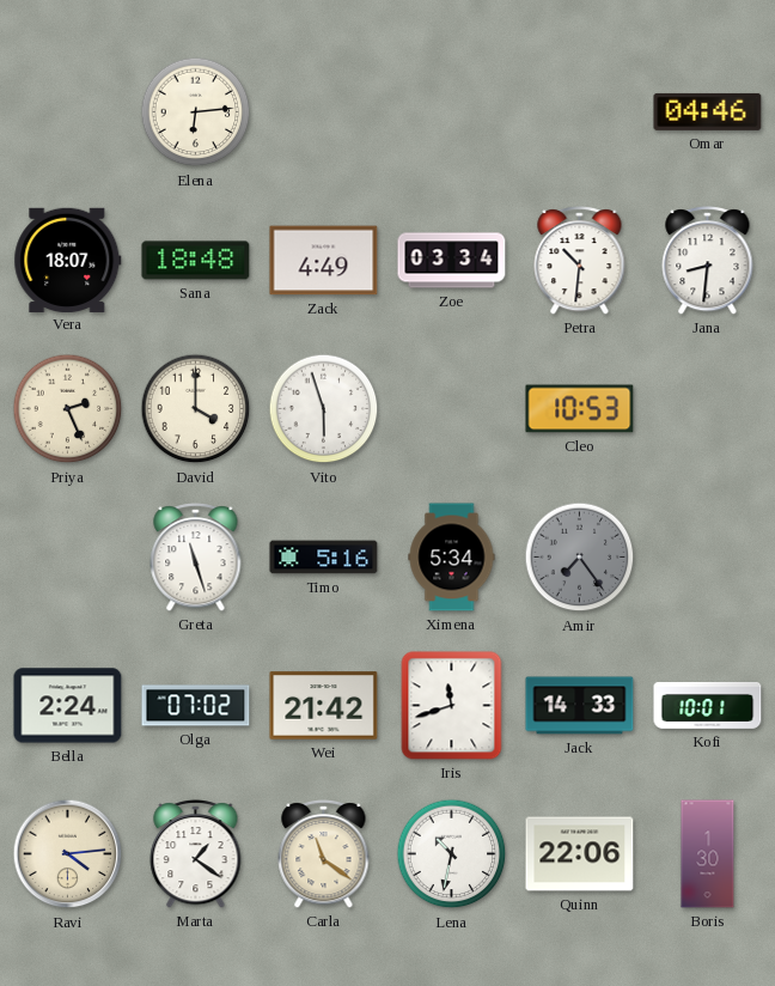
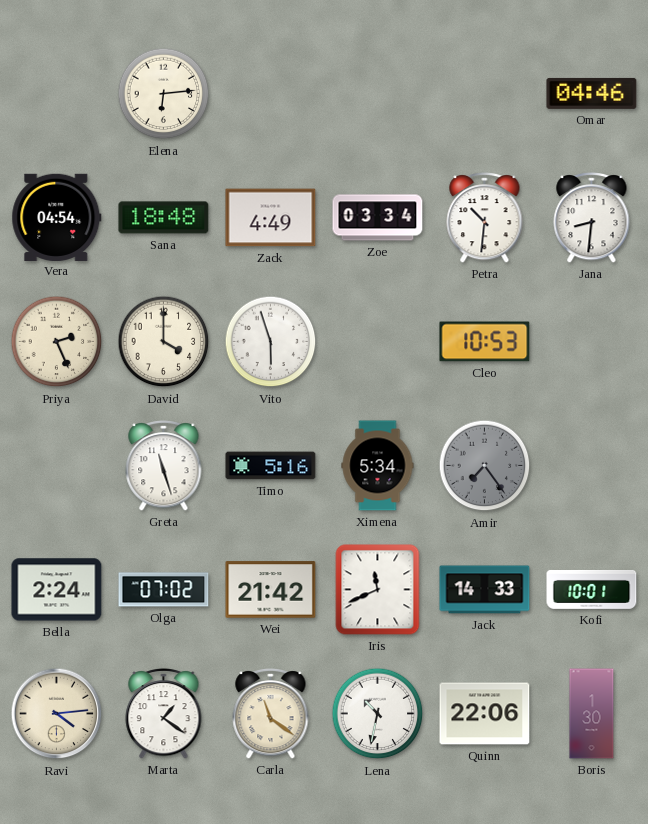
Vera: 18:07 -> 04:54 (57, 217)
Iris: 11:42 -> 11:41 (378, 590)
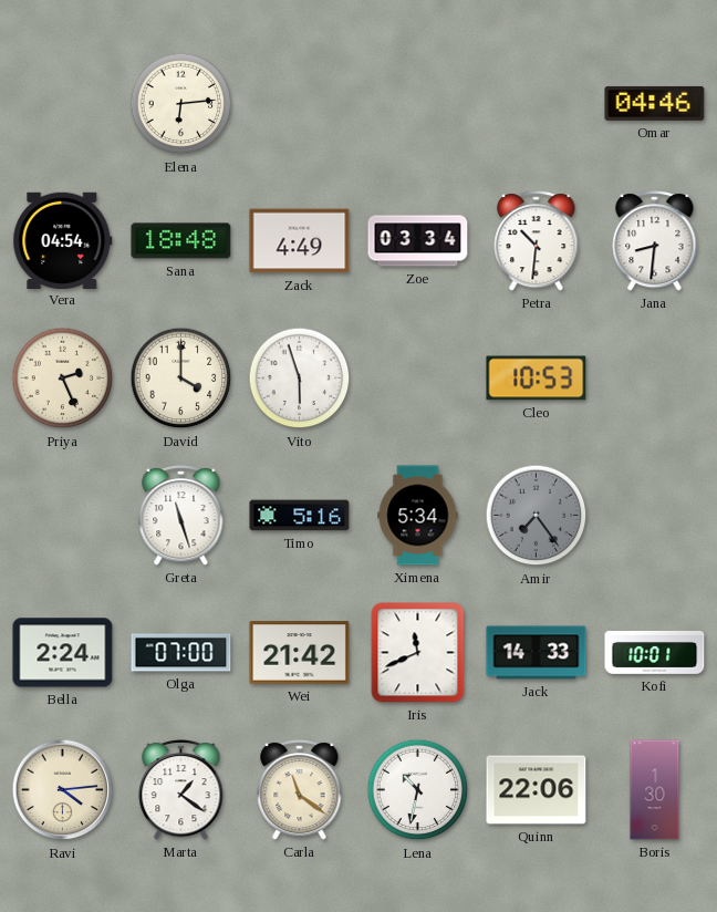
Olga: 07:02 -> 07:00 (181, 653)
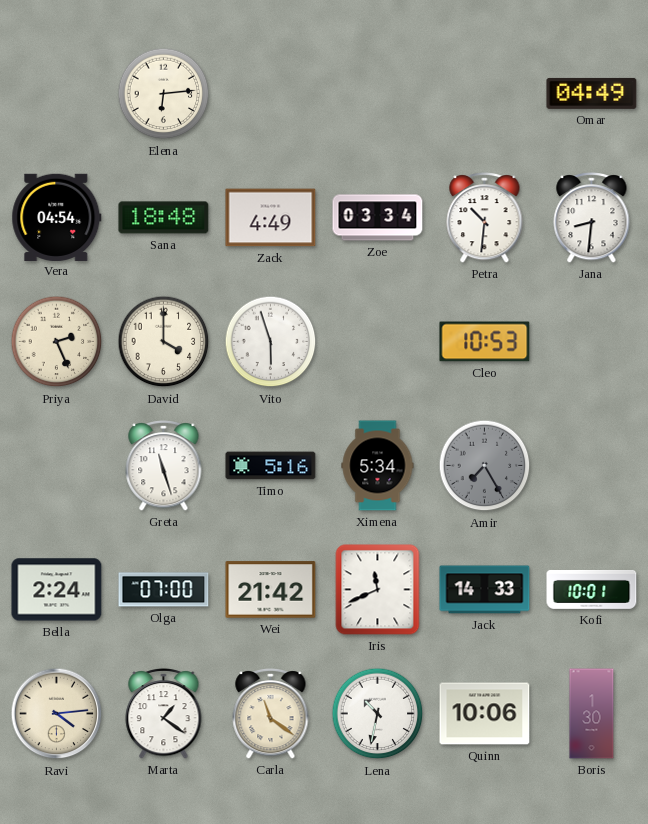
Omar: 04:46 -> 04:49 (592, 93)
Amir: 7:24 -> 7:25 (485, 466)
Quinn: 22:06 -> 10:06 (485, 714)
